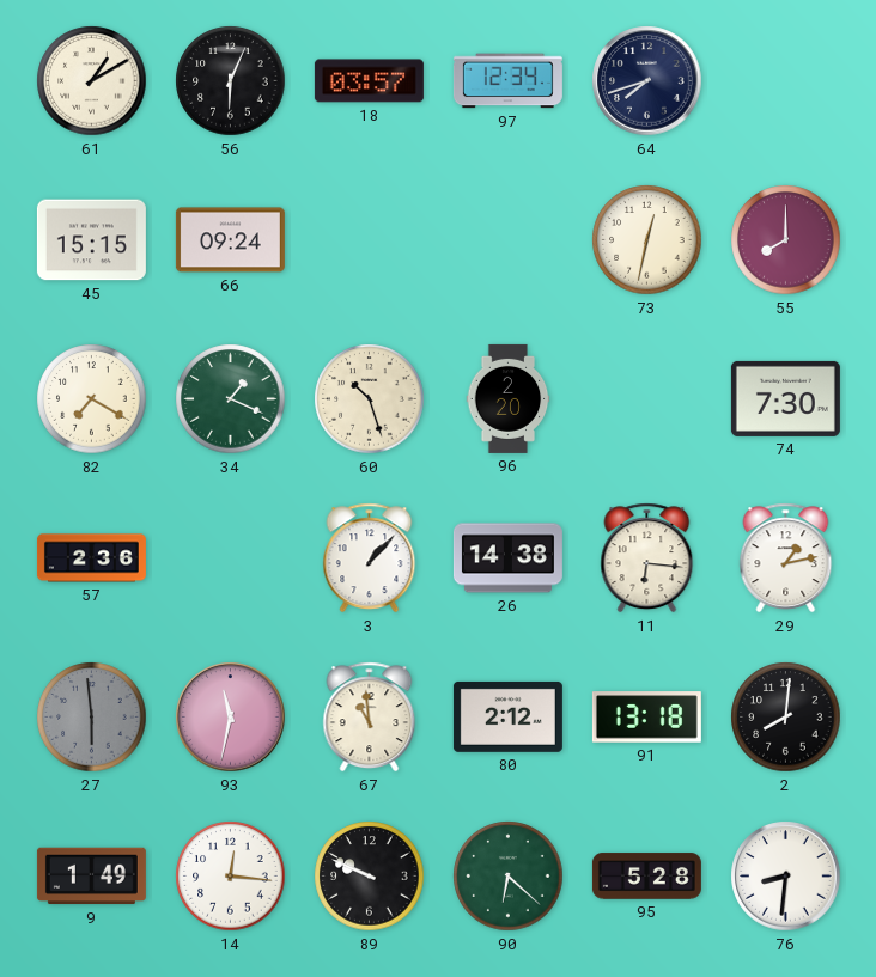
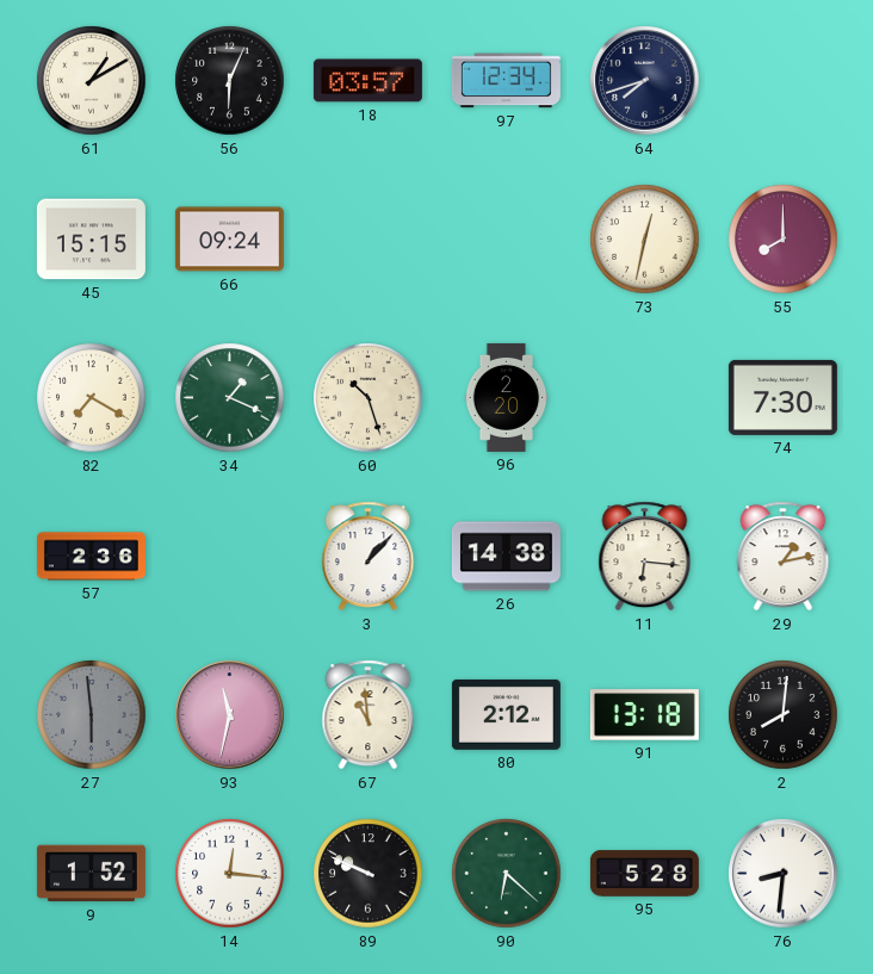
9: 1:49 -> 1:52 (91, 874)
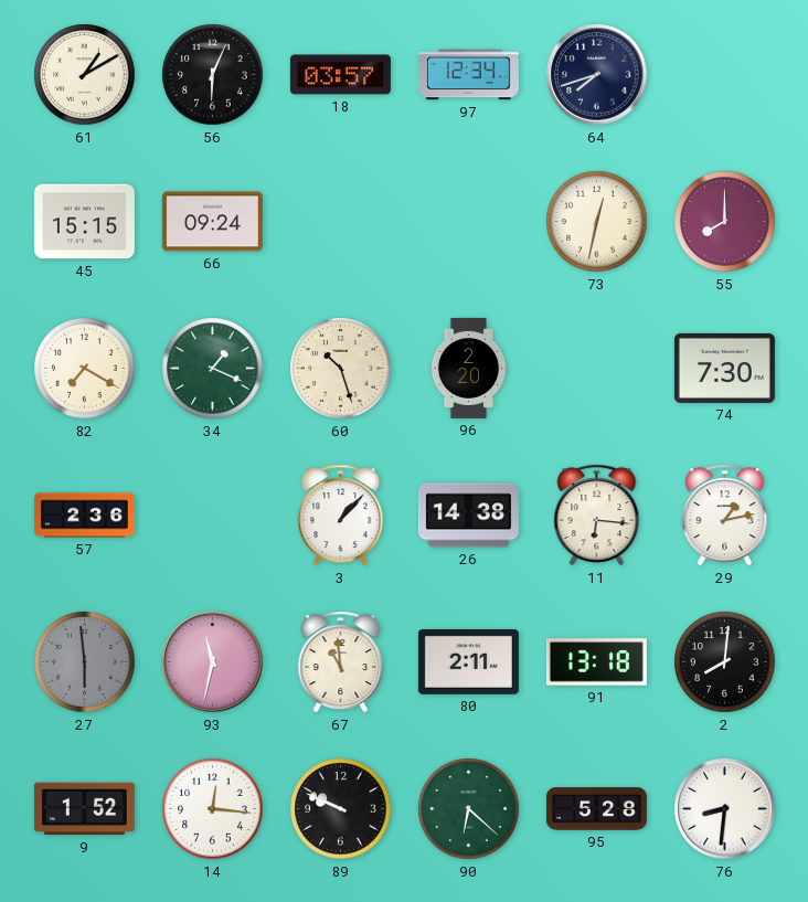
80: 2:12 -> 2:11 (468, 661)
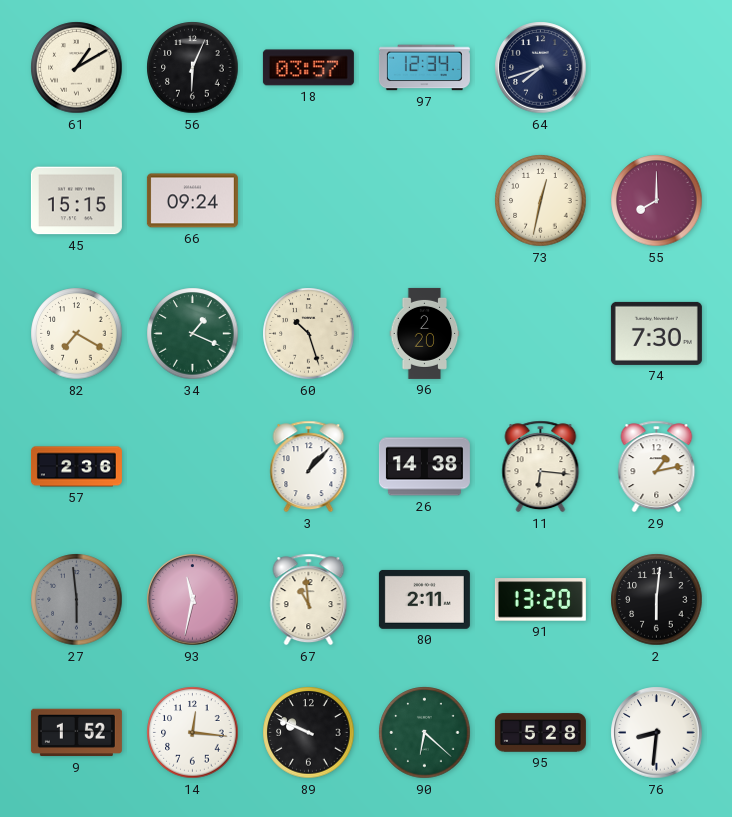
91: 13:18 -> 13:20 (540, 600)
2: 8:01 -> 6:01 (657, 600)
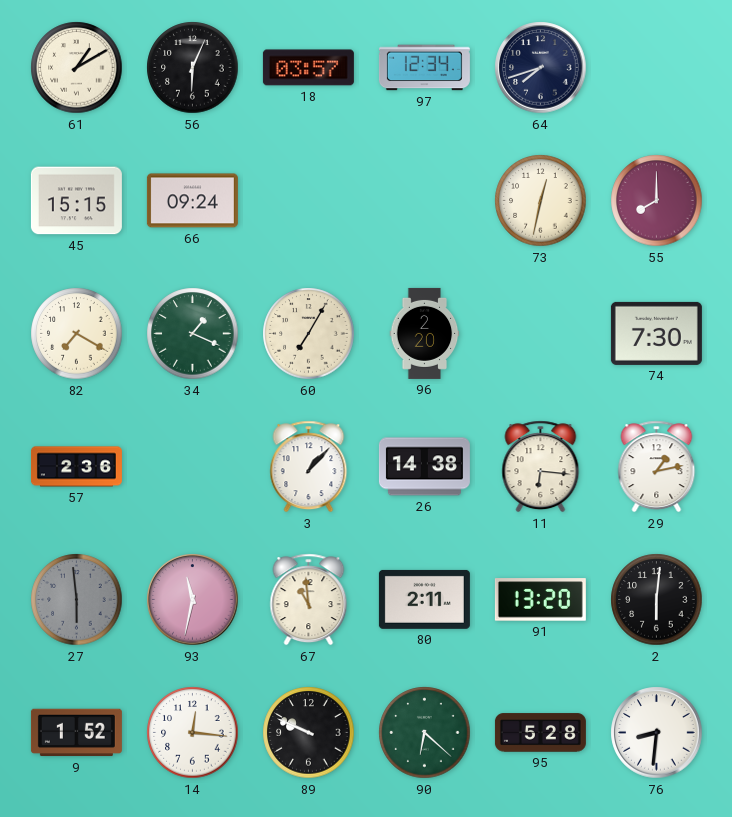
60: 10:27 -> 7:05 (309, 334)
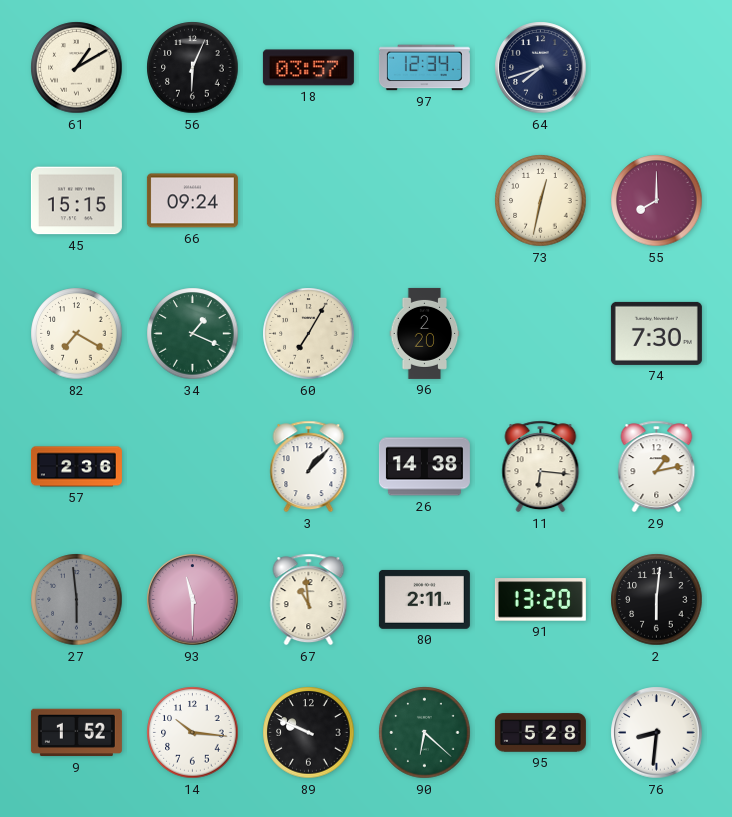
93: 11:32 -> 11:30 (193, 600)
14: 12:16 -> 10:16 (193, 733)
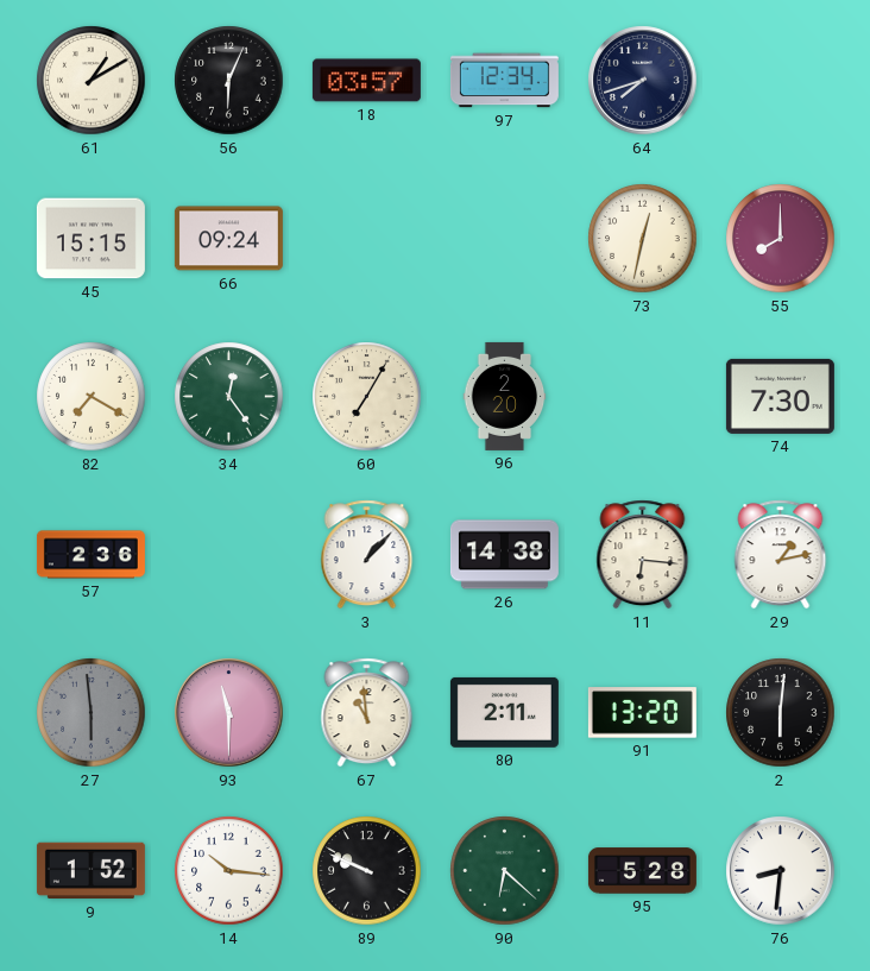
34: 1:19 -> 12:24 (229, 397)
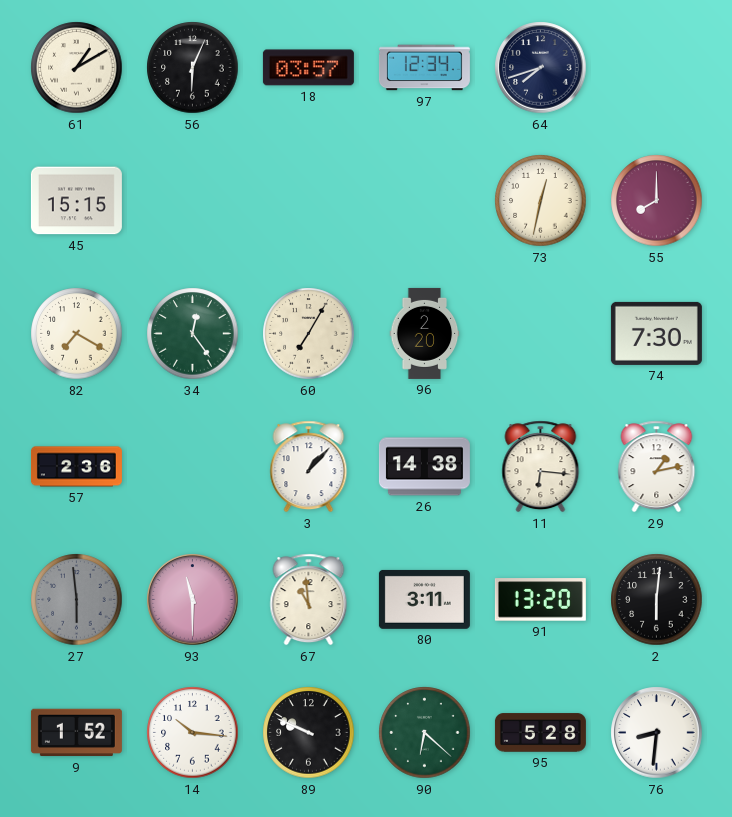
66: 09:24 -> none (228, 239)
80: 2:11 -> 3:11 (424, 599)
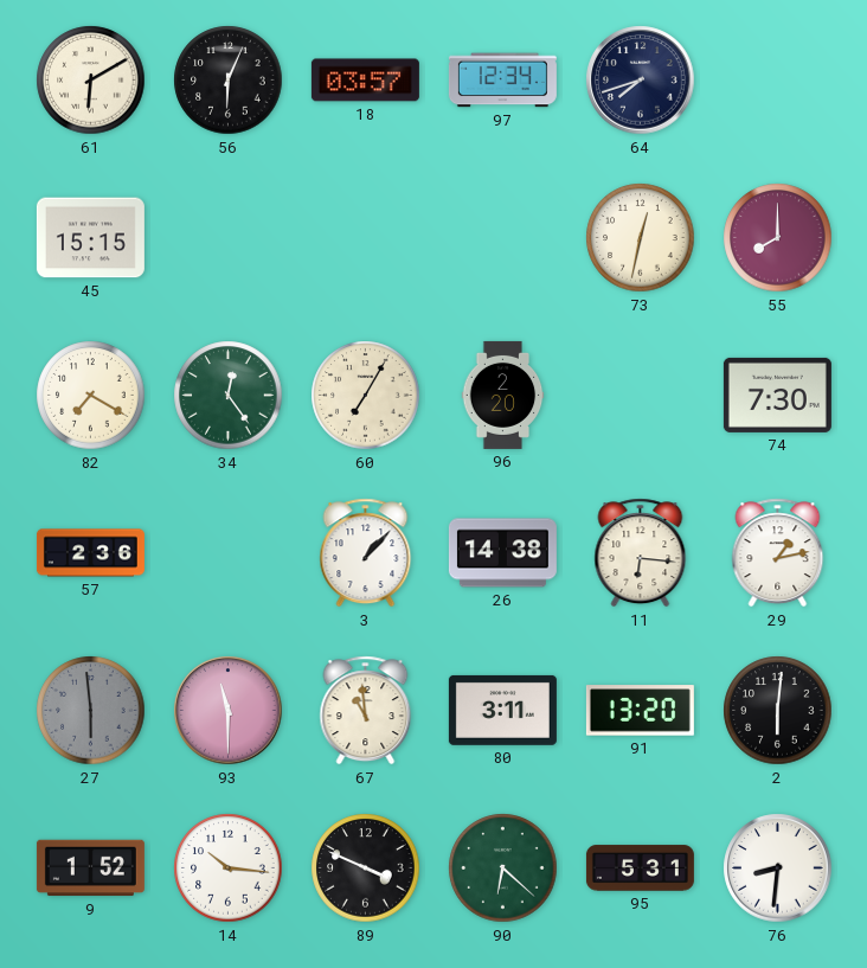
61: 1:10 -> 6:10 (91, 81)
89: 9:49 -> 3:49 (366, 868)
95: 5:28 -> 5:31 (640, 868)
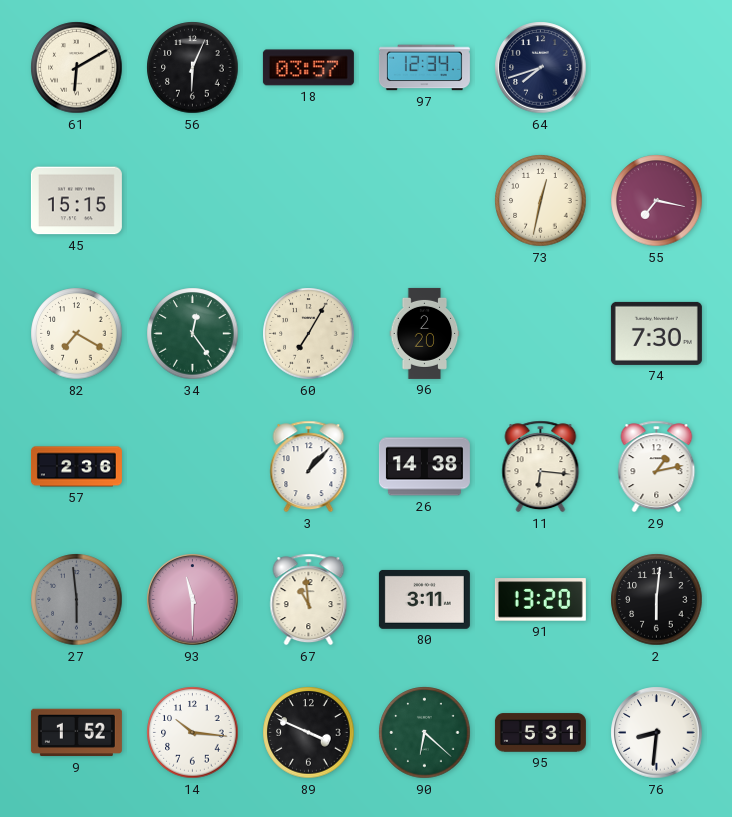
55: 8:00 -> 7:17 (657, 201)
